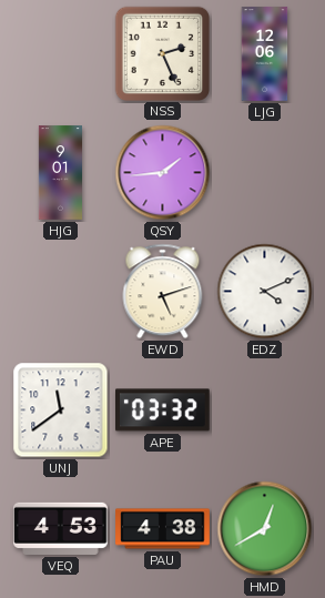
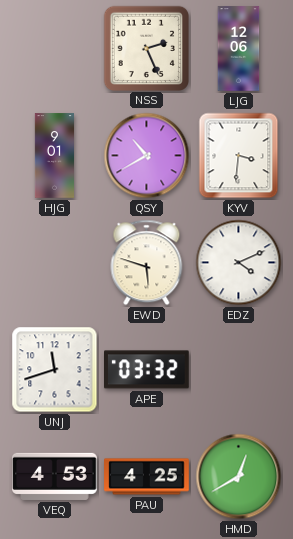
QSY: 1:44 -> 10:40 (147, 156)
KYV: none -> 3:31 (239, 156)
EWD: 5:12 -> 5:48 (147, 263)
UNJ: 11:39 -> 11:42 (55, 370)
PAU: 4:38 -> 4:25 (147, 477)
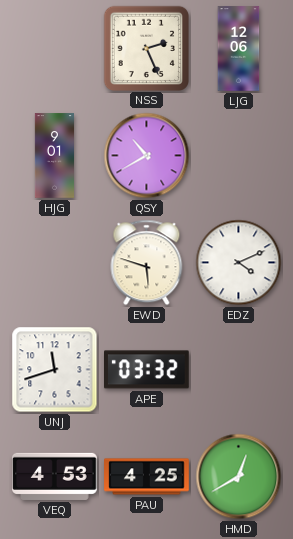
KYV: 3:31 -> none (239, 156)
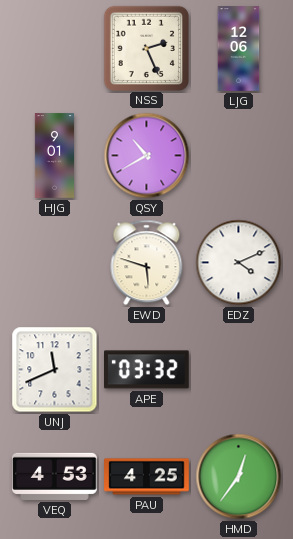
UNJ: 11:42 -> 11:41 (55, 370)
HMD: 12:40 -> 12:36 (239, 477)
